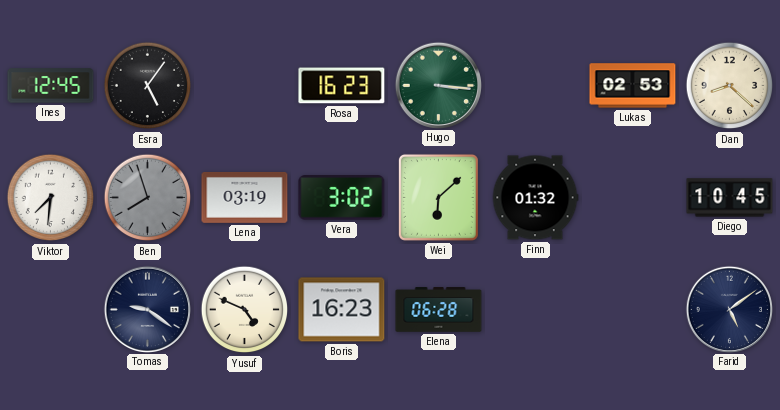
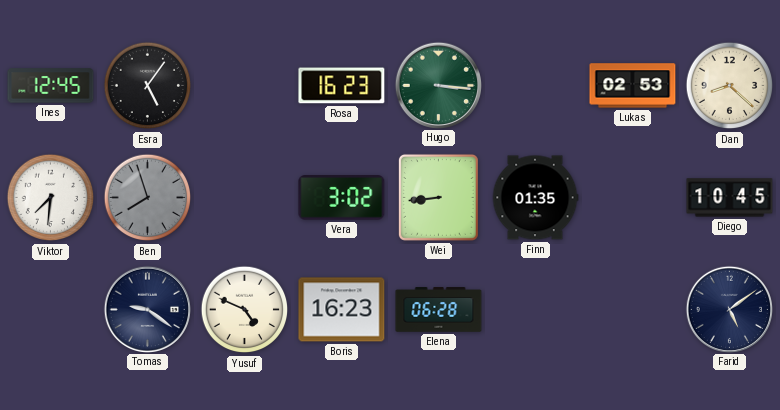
Lena: 03:19 -> none (245, 197)
Wei: 6:08 -> 8:44 (438, 197)
Finn: 01:32 -> 01:35 (535, 198)
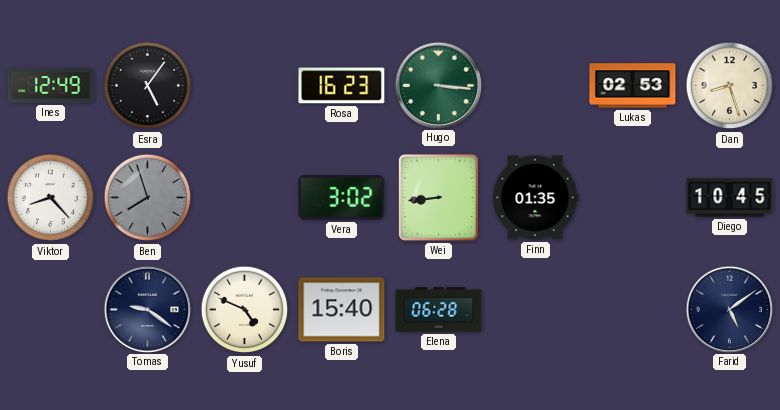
Ines: 12:45 -> 12:49 (51, 86)
Dan: 8:22 -> 8:27 (730, 86)
Viktor: 7:31 -> 8:23 (51, 198)
Boris: 16:23 -> 15:40 (342, 310)
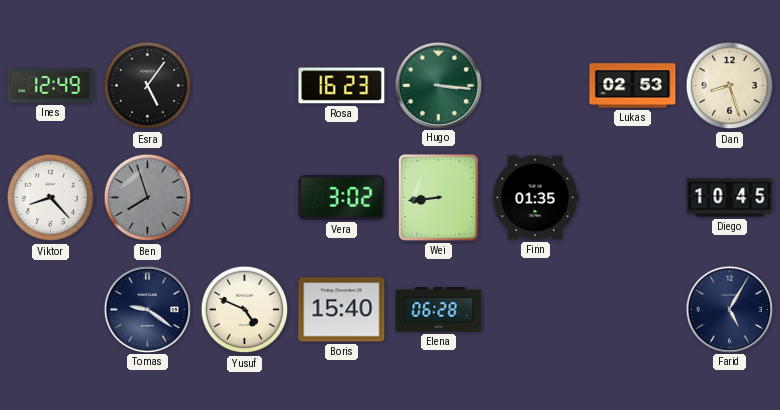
Farid: 5:09 -> 5:05 (729, 309)
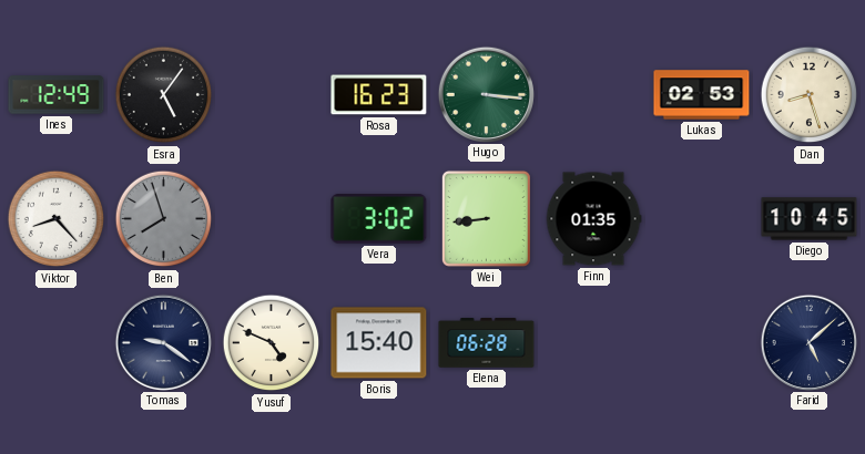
Farid: 5:05 -> 5:08 (808, 342)
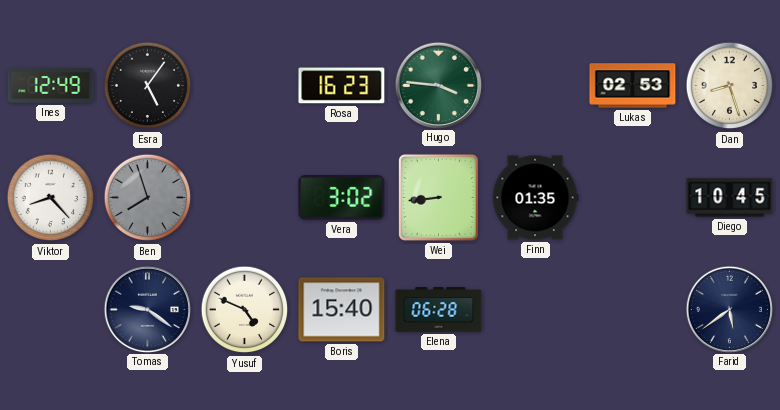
Hugo: 3:16 -> 3:46 (438, 85)
Farid: 5:08 -> 5:39 (729, 309)
